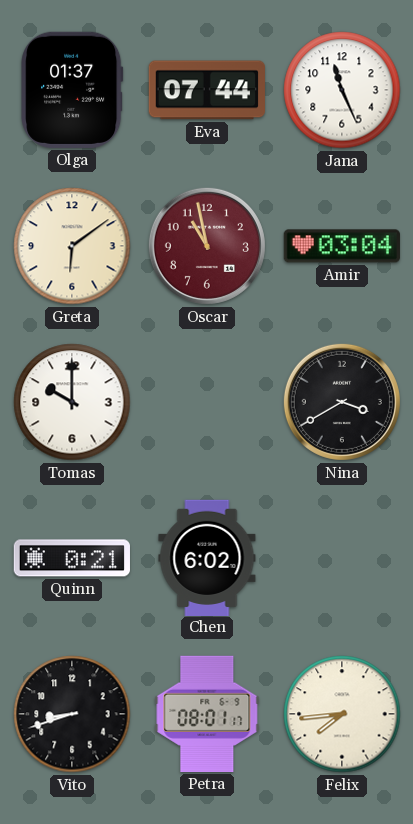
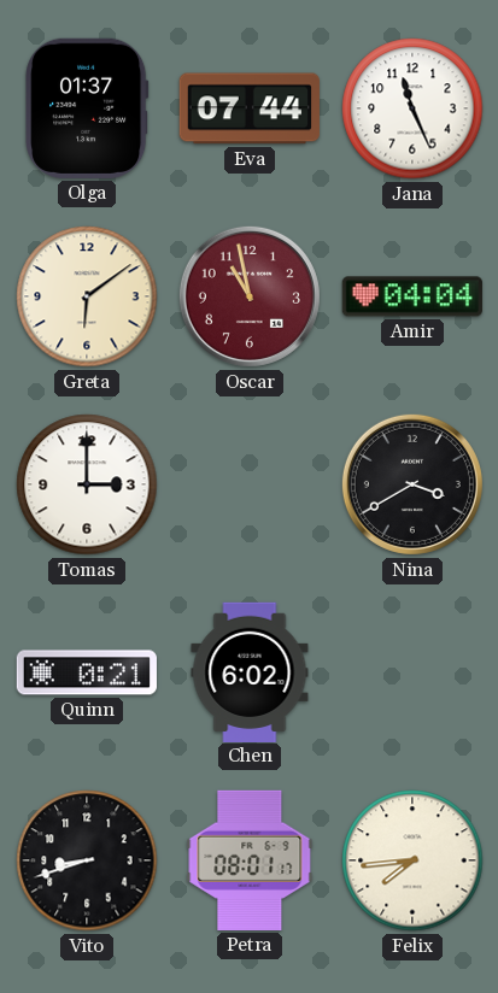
Amir: 03:04 -> 04:04 (412, 296)
Tomas: 10:00 -> 3:00 (87, 484)
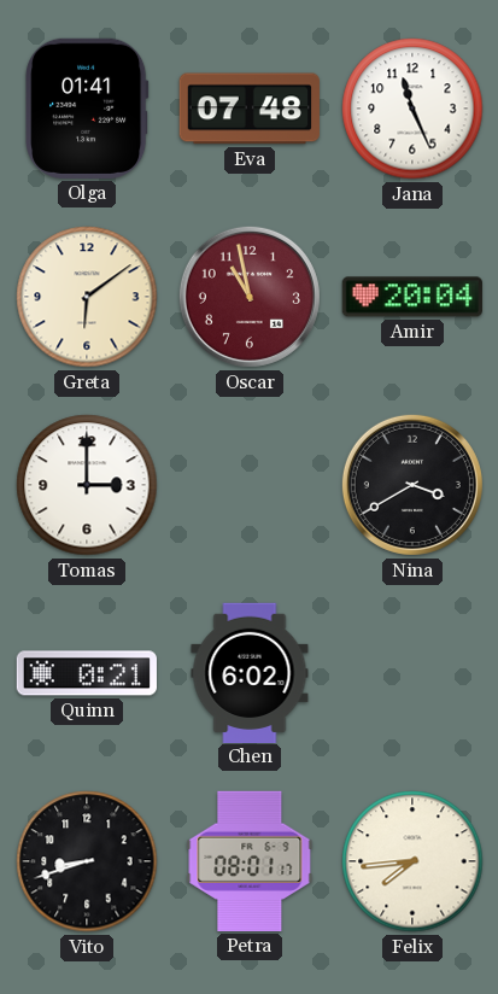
Olga: 01:37 -> 01:41 (87, 109)
Eva: 07:44 -> 07:48 (250, 109)
Amir: 04:04 -> 20:04 (412, 297)
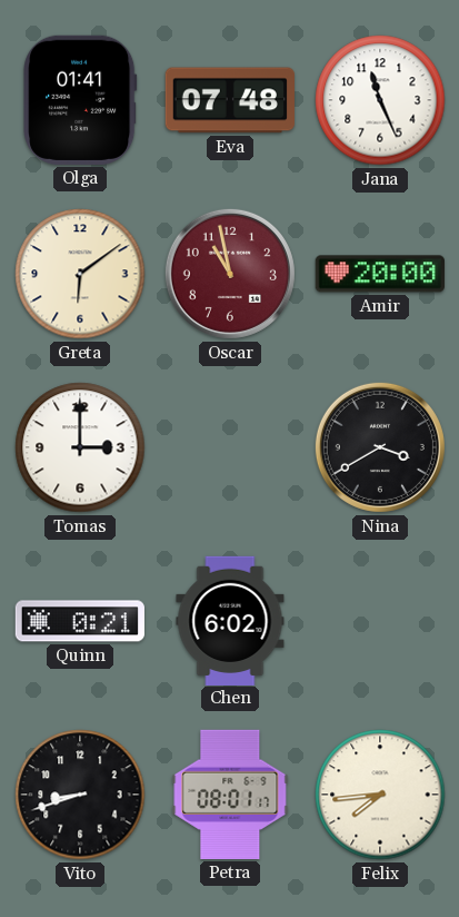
Amir: 20:04 -> 20:00 (380, 274)
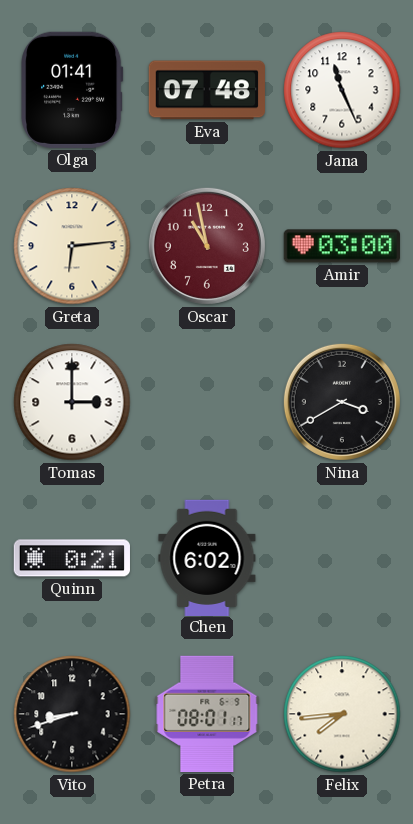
Greta: 6:09 -> 6:14 (72, 246)
Amir: 20:00 -> 03:00 (342, 246)
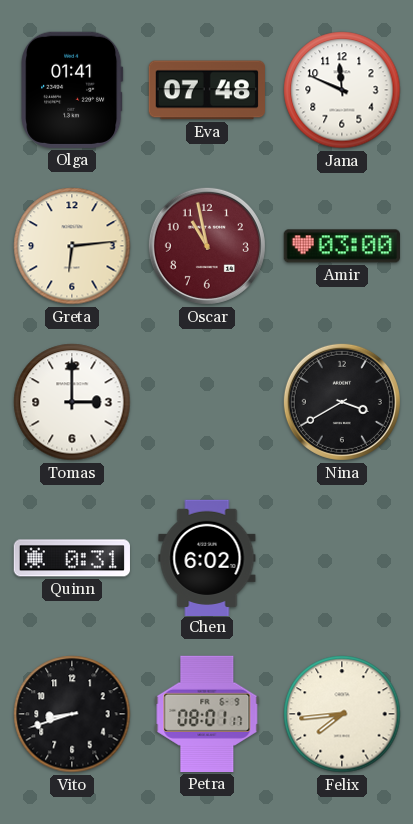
Jana: 11:26 -> 11:49 (342, 90)
Quinn: 0:21 -> 0:31 (72, 558)
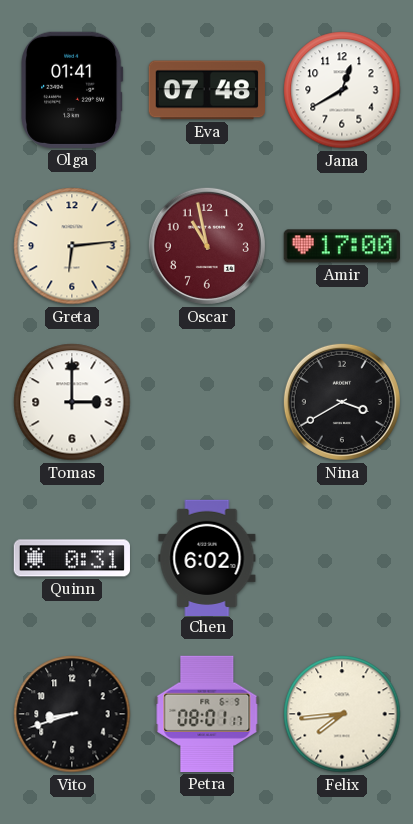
Jana: 11:49 -> 12:40 (342, 90)
Amir: 03:00 -> 17:00 (342, 246)
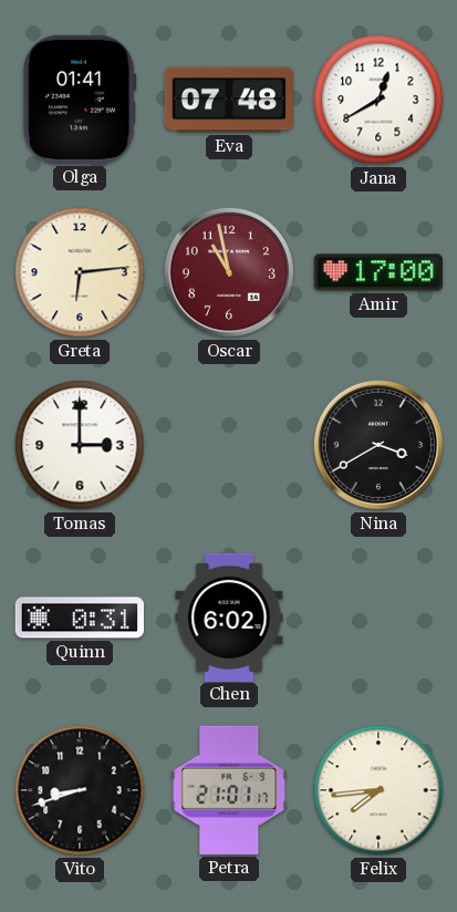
Petra: 08:01 -> 21:01 (229, 790)
